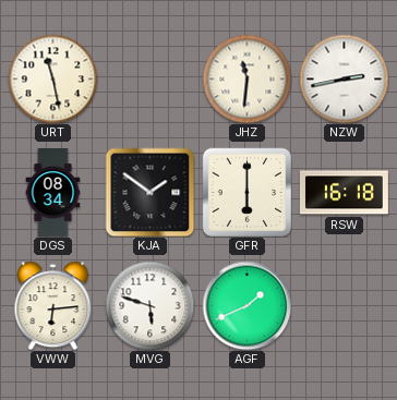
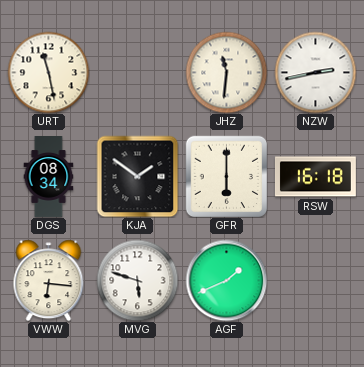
VWW: 6:14 -> 6:16 (49, 280)
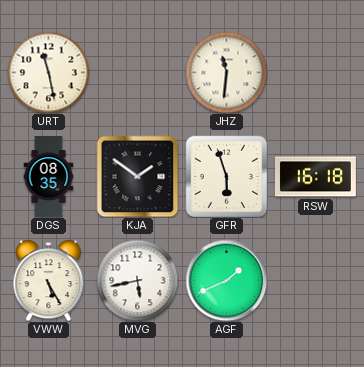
NZW: 2:43 -> none (315, 72)
DGS: 08:34 -> 08:35 (49, 177)
GFR: 6:00 -> 5:57 (226, 176)
VWW: 6:16 -> 5:25 (49, 280)
MVG: 5:48 -> 5:43 (137, 280)
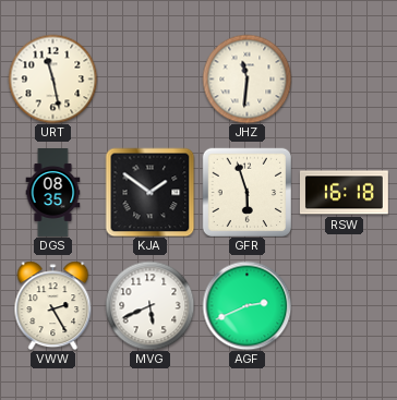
VWW: 5:25 -> 2:25 (53, 305)
MVG: 5:43 -> 5:41 (149, 305)
AGF: 1:41 -> 2:41 (246, 305)
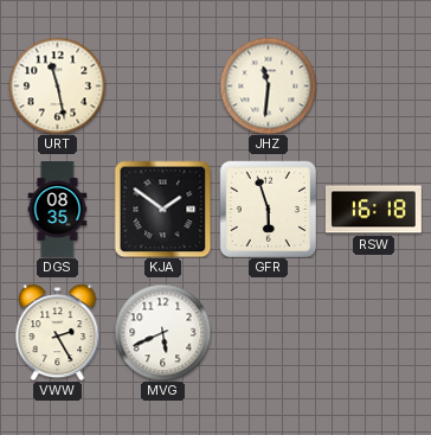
AGF: 2:41 -> none (246, 305)
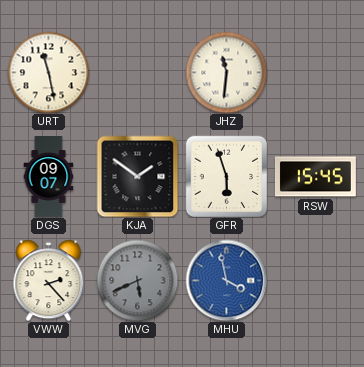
DGS: 08:35 -> 09:07 (49, 177)
RSW: 16:18 -> 15:45 (315, 177)
VWW: 2:25 -> 2:23 (49, 280)
MVG dial: white -> grey (137, 280)
MHU: none -> 3:58 (226, 280)
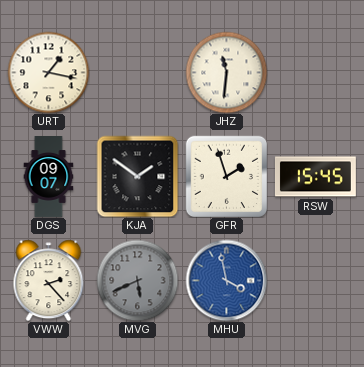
URT: 11:28 -> 1:17 (48, 72)
GFR: 5:57 -> 1:57 (226, 176)
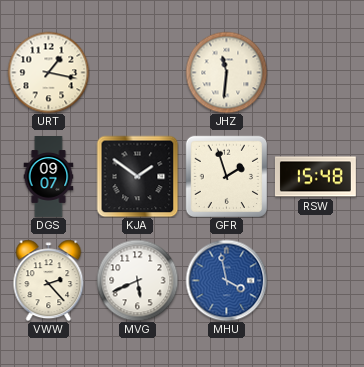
RSW: 15:45 -> 15:48 (315, 177)
MVG dial: grey -> white (137, 280)
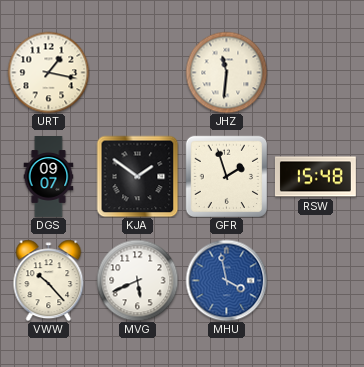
VWW: 2:23 -> 10:23 (49, 280)
